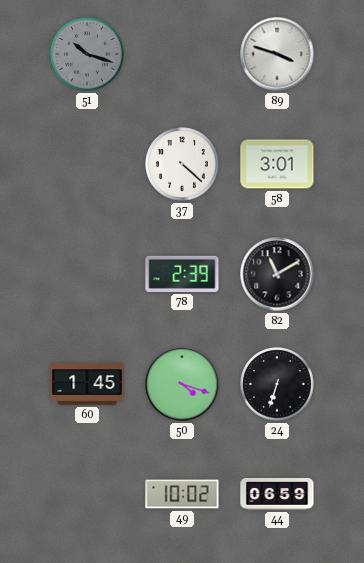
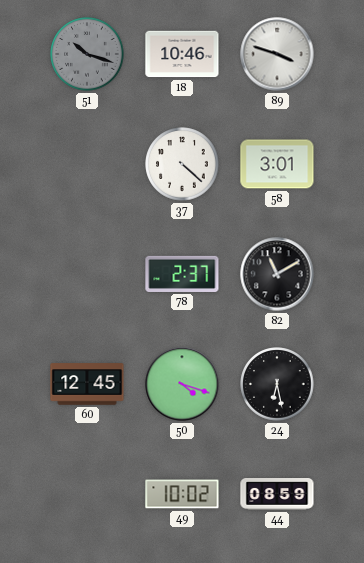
18: none -> 10:46 (182, 54)
78: 2:39 -> 2:37 (182, 274)
60: 1:45 -> 12:45 (87, 384)
24: 6:33 -> 6:28 (277, 384)
44: 06:59 -> 08:59 (277, 494)
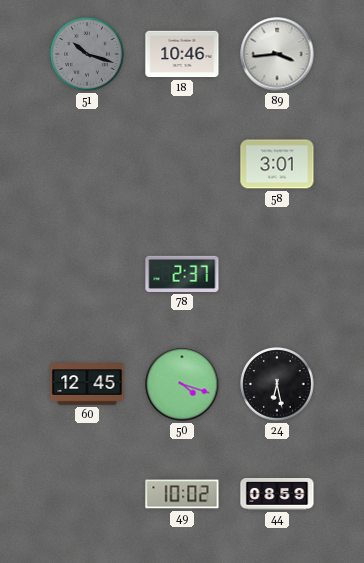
89: 3:48 -> 3:44 (277, 54)
37: 4:22 -> none (182, 164)
82: 11:10 -> none (277, 274)
